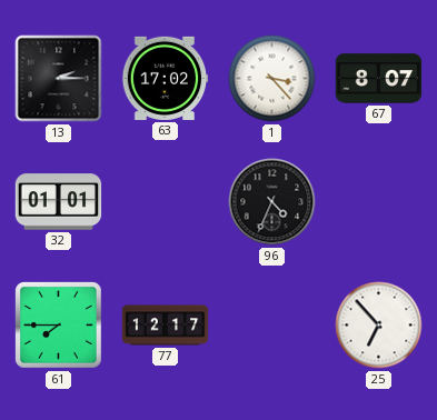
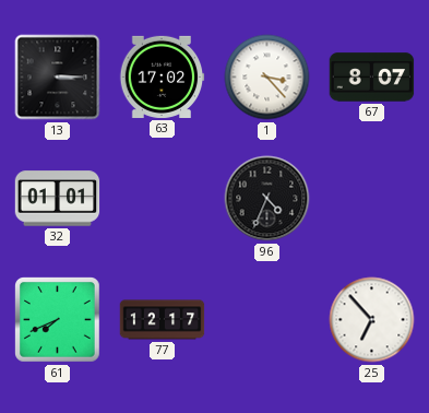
13: 2:15 -> 3:15 (58, 78)
61: 7:45 -> 7:41 (58, 320)
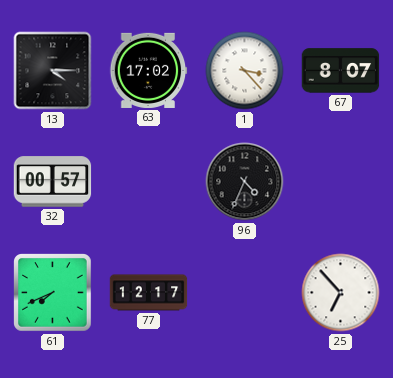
13: 3:15 -> 4:15 (53, 71)
32: 01:01 -> 00:57 (53, 182)
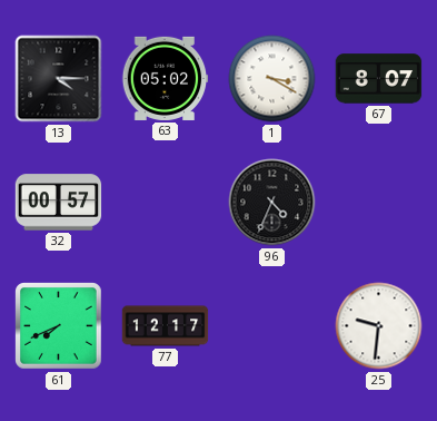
63: 17:02 -> 05:02 (165, 78)
1: 3:23 -> 3:20 (272, 79)
25: 6:53 -> 9:31 (379, 326)
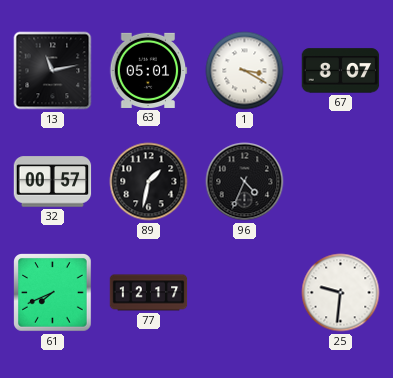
13: 4:15 -> 11:13 (53, 71)
63: 05:02 -> 05:01 (148, 70)
89: none -> 1:32 (149, 182)
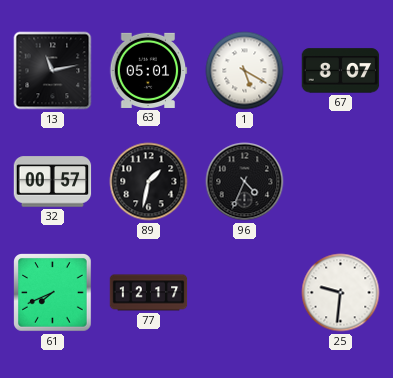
1: 3:20 -> 5:20 (245, 71)
